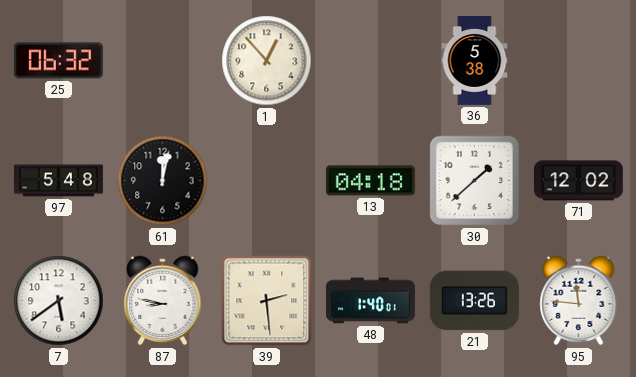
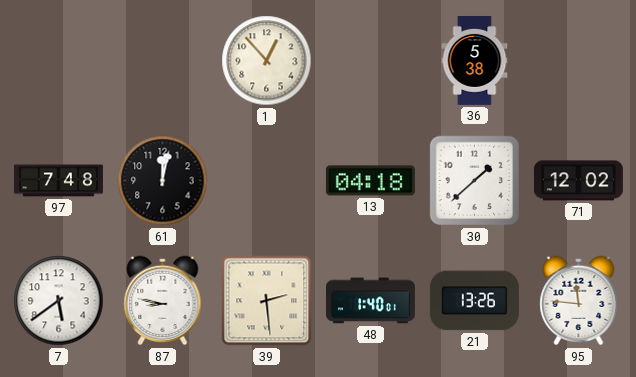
25: 06:32 -> none (58, 61)
97: 5:48 -> 7:48 (58, 181)
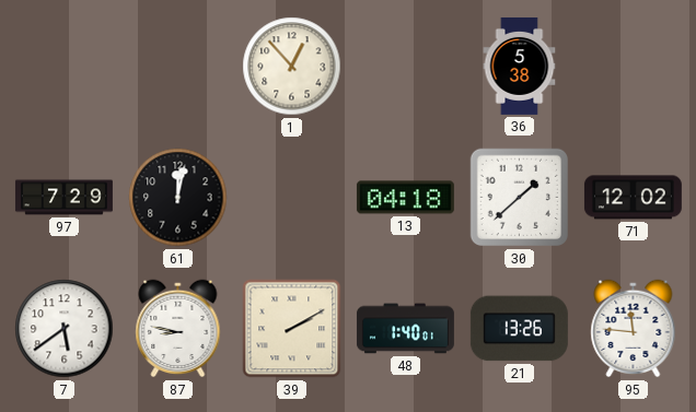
97: 7:48 -> 7:29 (63, 198)
39: 2:29 -> 2:10 (292, 329)
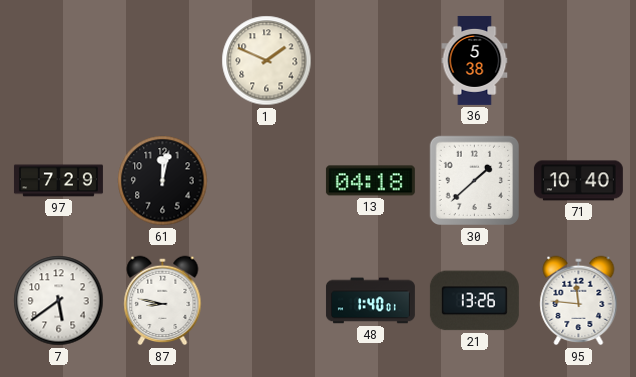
1: 12:53 -> 1:49 (267, 61)
71: 12:02 -> 10:40 (578, 181)
39: 2:10 -> none (292, 329)
